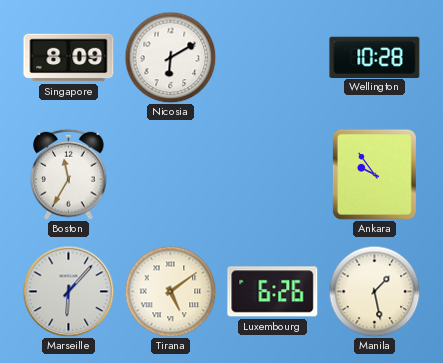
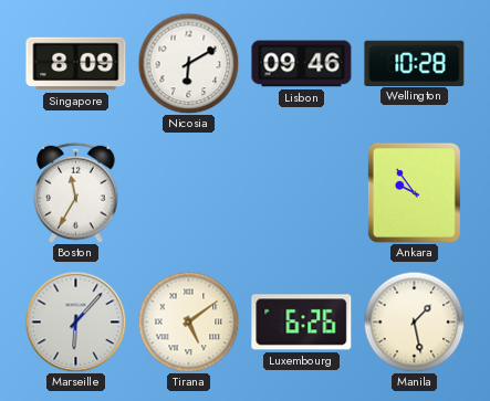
Lisbon: none -> 09:46 (302, 64)
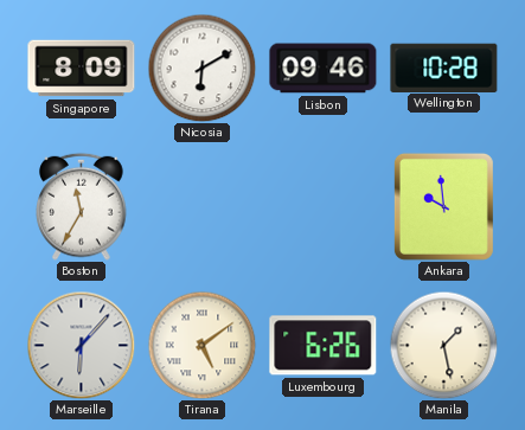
Ankara: 9:54 -> 9:59 (443, 206)
